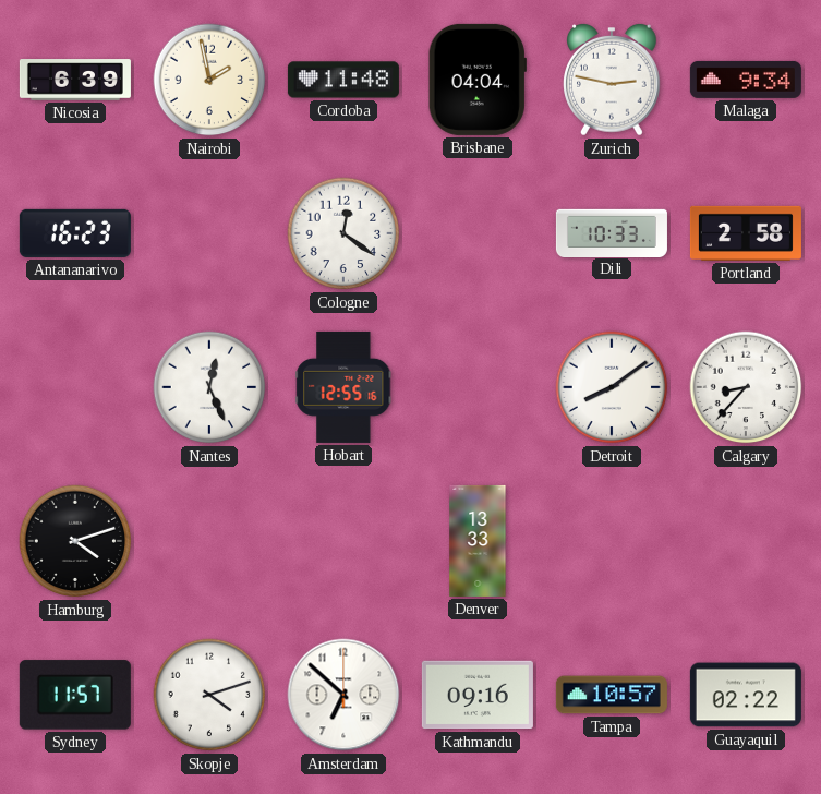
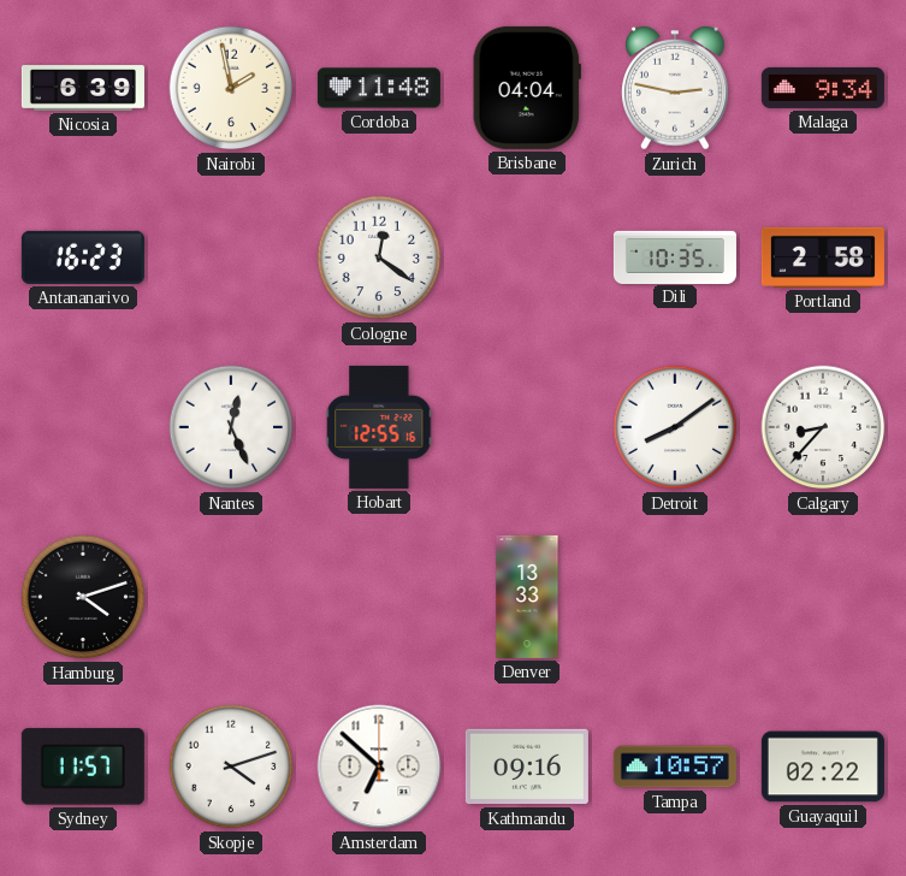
Dili: 10:33 -> 10:35 (675, 256)
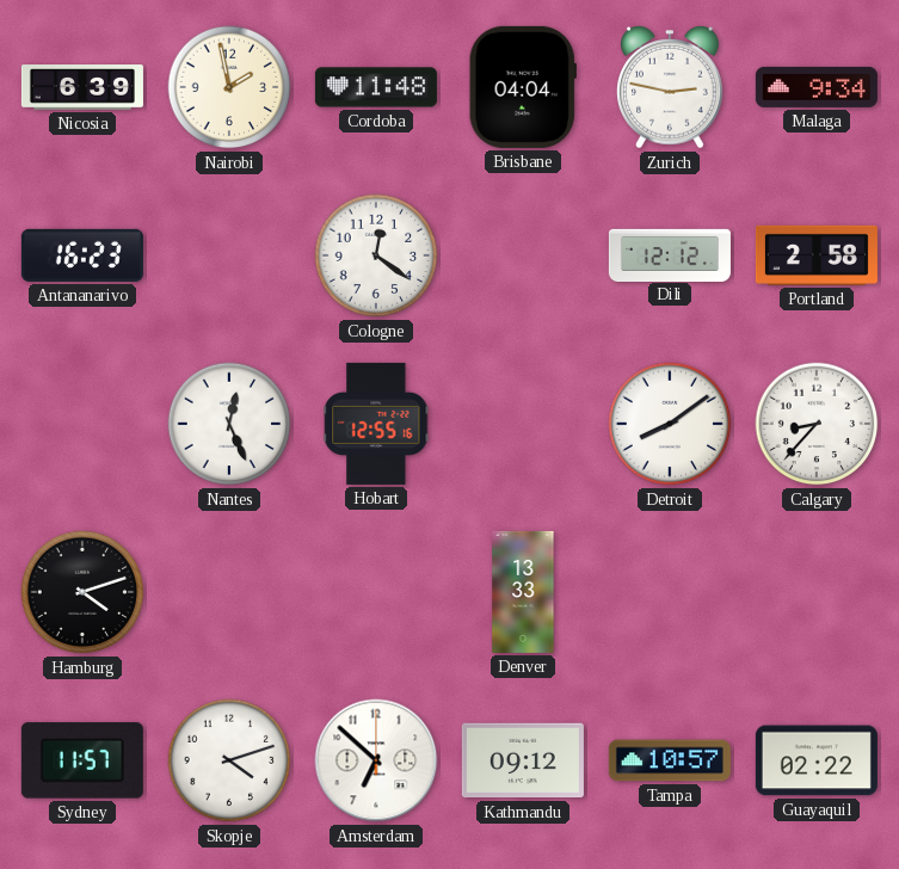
Dili: 10:35 -> 12:12 (670, 254)
Kathmandu: 09:16 -> 09:12 (523, 760)
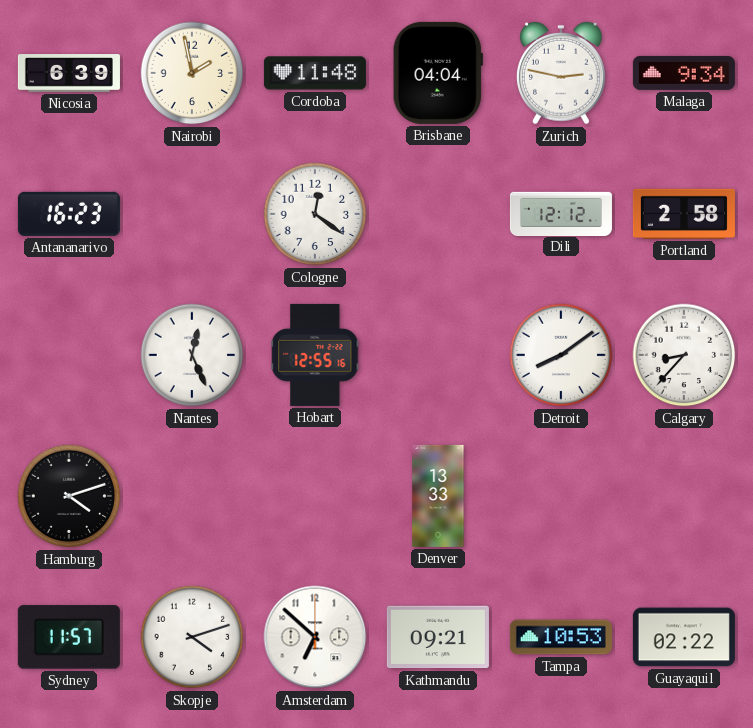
Kathmandu: 09:12 -> 09:21 (438, 637)
Tampa: 10:57 -> 10:53 (561, 637)
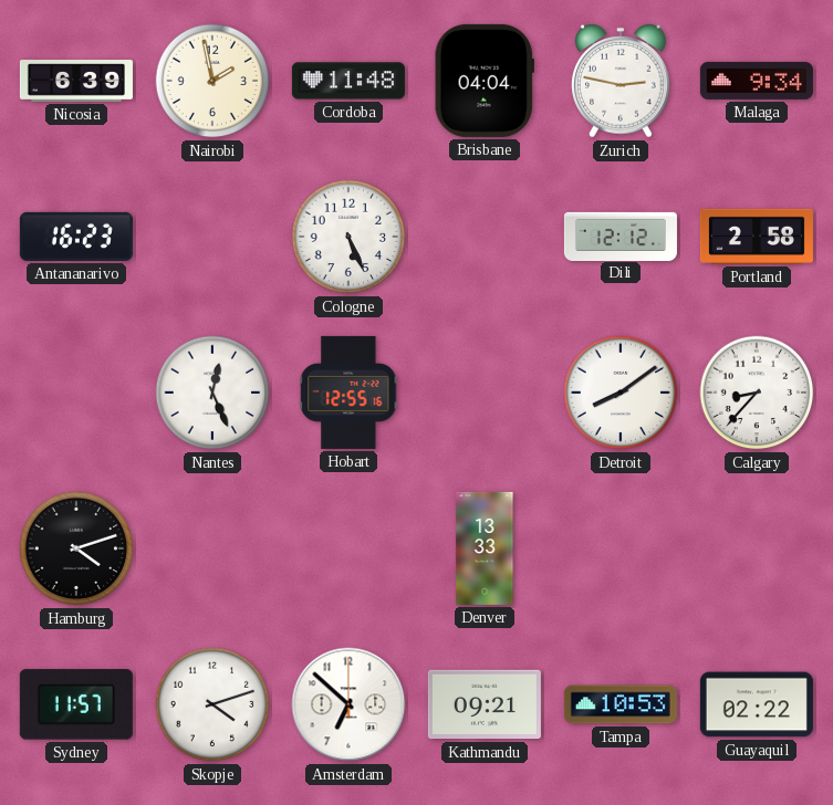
Cologne: 12:21 -> 5:26 (348, 237)
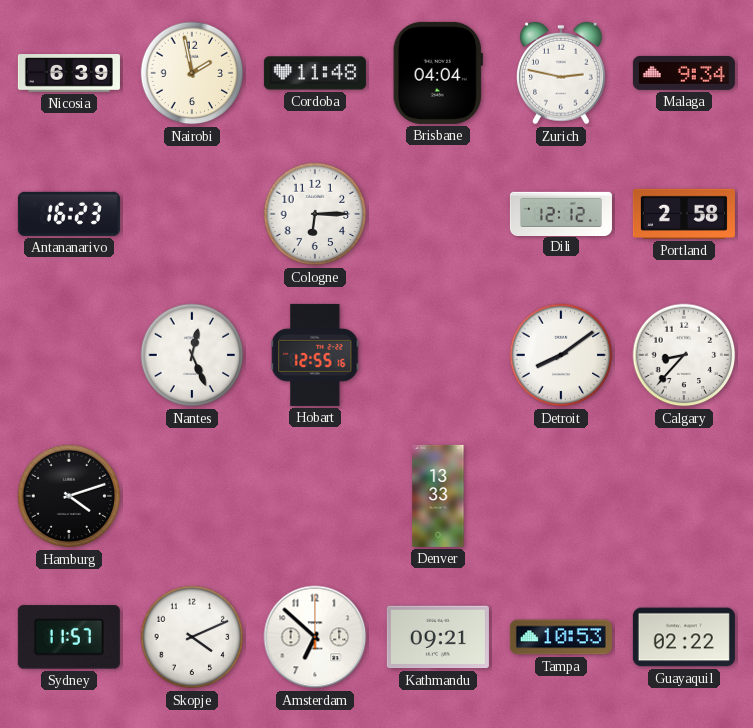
Cologne: 5:26 -> 6:15 (315, 214)
Skopje: 4:12 -> 4:11 (192, 637)
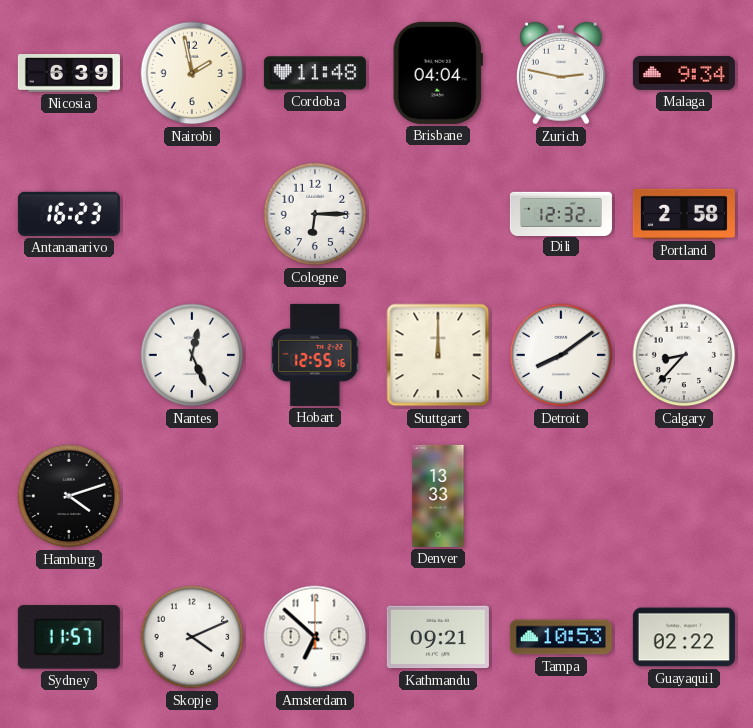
Dili: 12:12 -> 12:32 (561, 213)
Stuttgart: none -> 12:00 (438, 355)
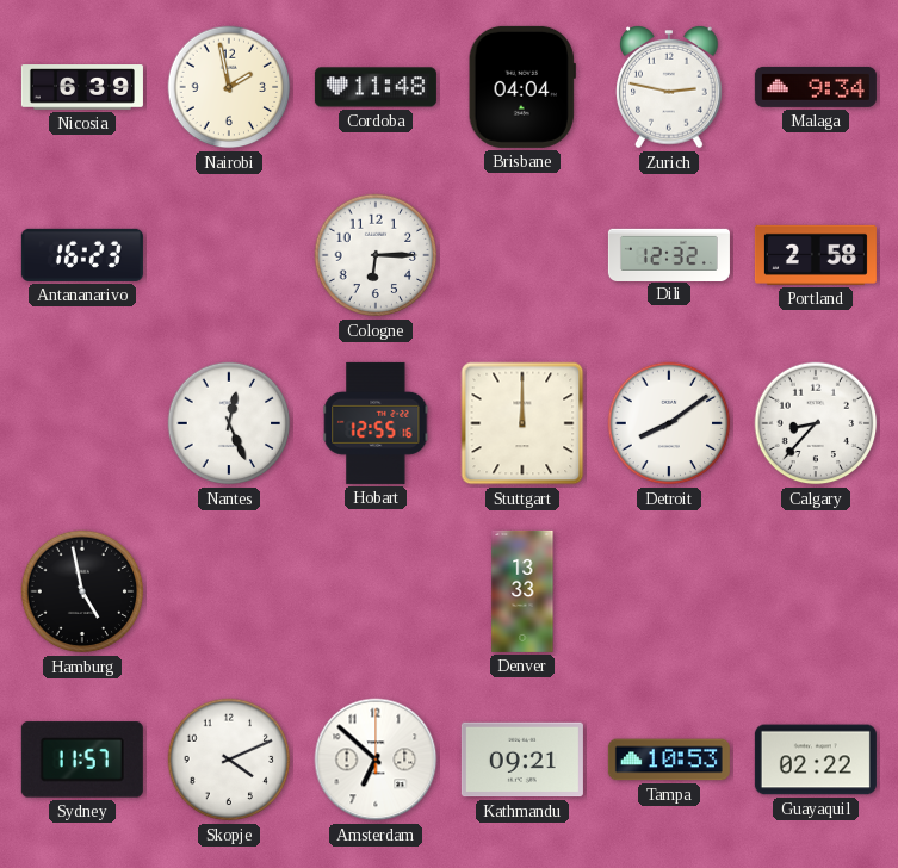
Hamburg: 4:12 -> 4:58 (82, 591)
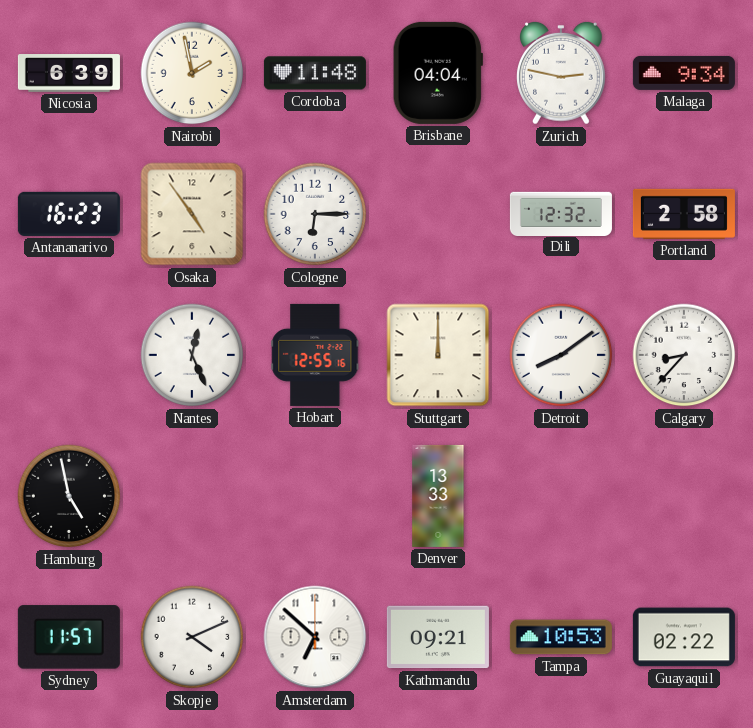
Osaka: none -> 4:54 (192, 214)
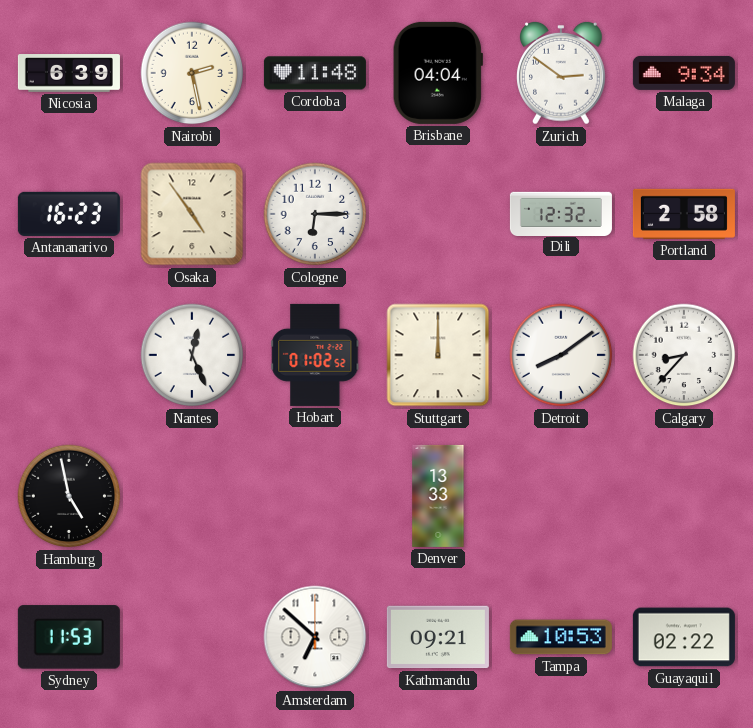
Nairobi: 1:58 -> 2:28 (192, 73)
Zurich: 2:47 -> 2:51 (562, 73)
Hobart: 12:55 -> 01:02 (315, 355)
Sydney: 11:57 -> 11:53 (69, 637)
Skopje: 4:11 -> none (192, 637)
